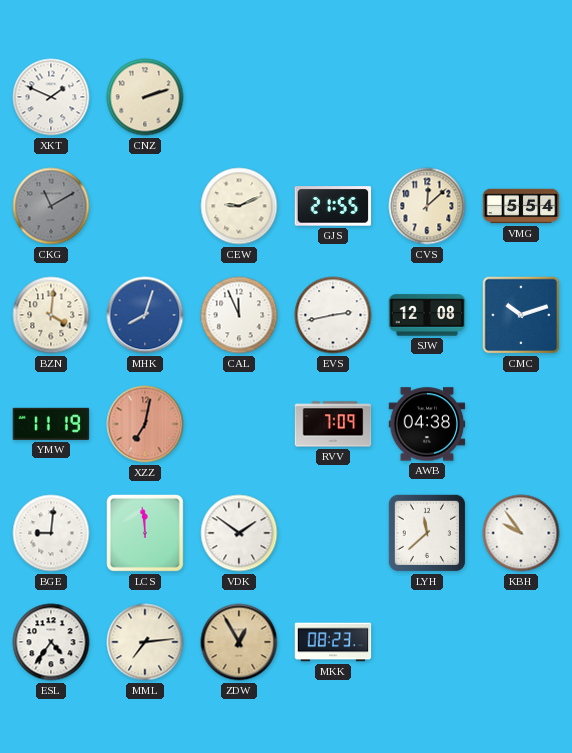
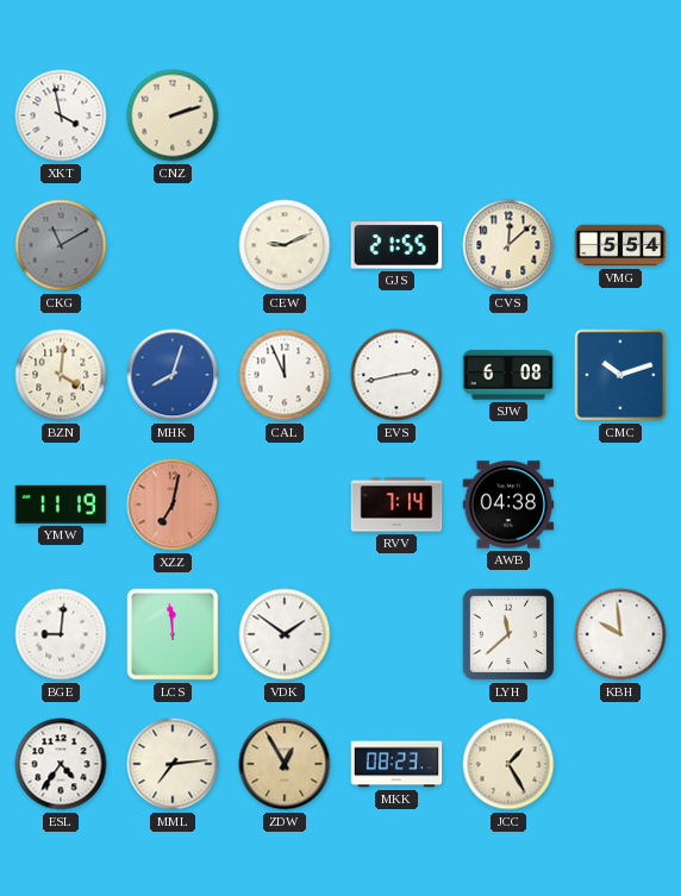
XKT: 1:49 -> 3:58 (61, 115)
SJW: 12:08 -> 6:08 (508, 375)
RVV: 7:09 -> 7:14 (396, 505)
KBH: 9:54 -> 9:59 (620, 634)
JCC: none -> 1:25 (508, 764)
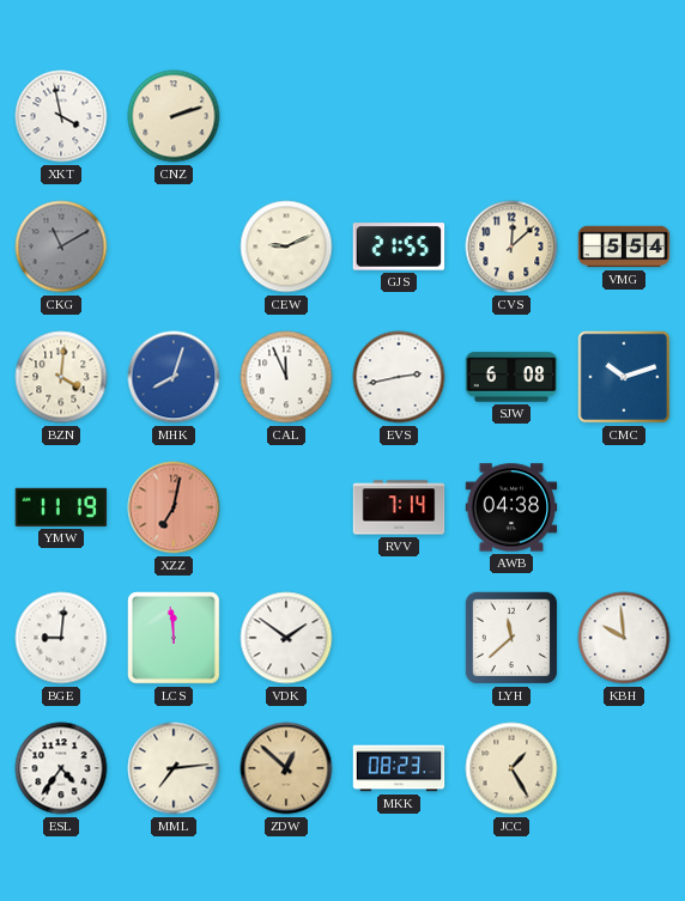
ZDW: 12:55 -> 12:52 (286, 768)
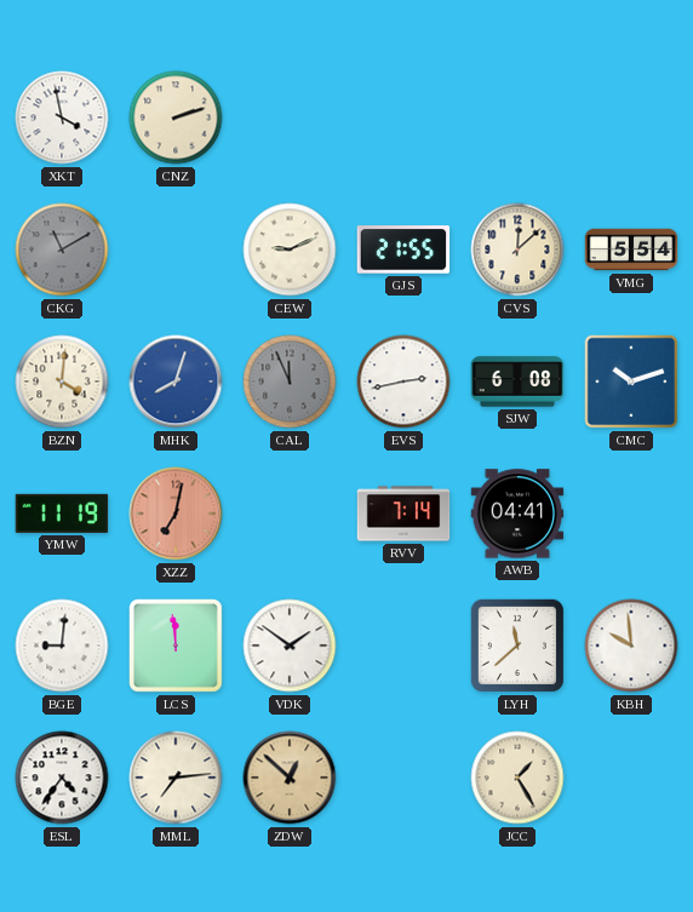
CAL dial: white -> grey (290, 382)
AWB: 04:38 -> 04:41 (517, 514)
MKK: 08:23 -> none (399, 768)
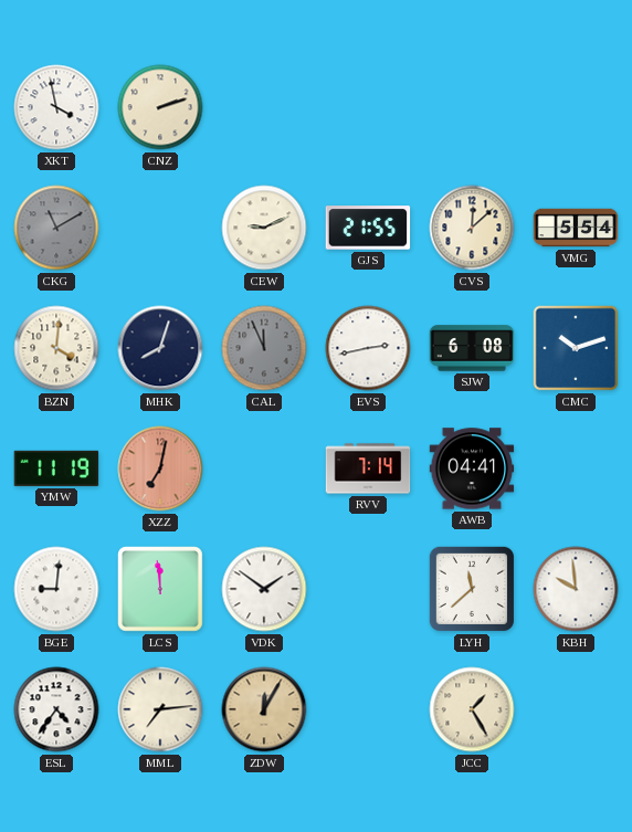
MHK dial: blue -> navy (160, 348)
ZDW: 12:52 -> 12:05 (264, 709)
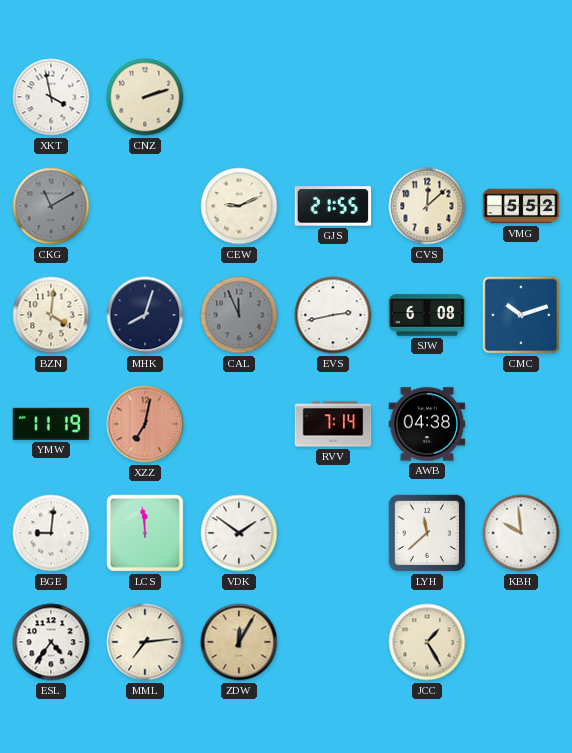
VMG: 5:54 -> 5:52 (521, 206)
AWB: 04:41 -> 04:38 (427, 424)
